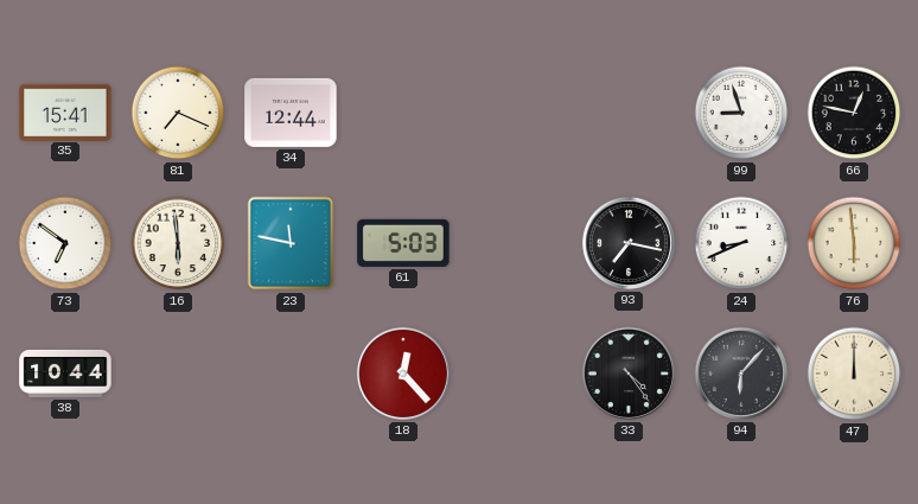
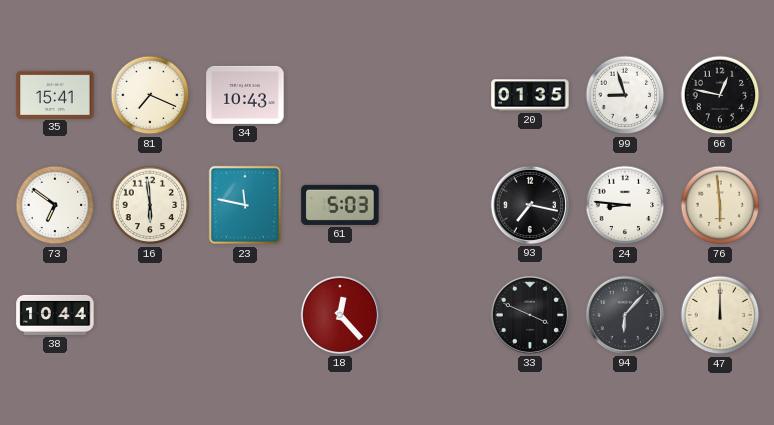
34: 12:44 -> 10:43 (245, 95)
20: none -> 01:35 (530, 95)
24: 8:41 -> 8:46 (625, 205)
33: 4:24 -> 3:49 (530, 315)
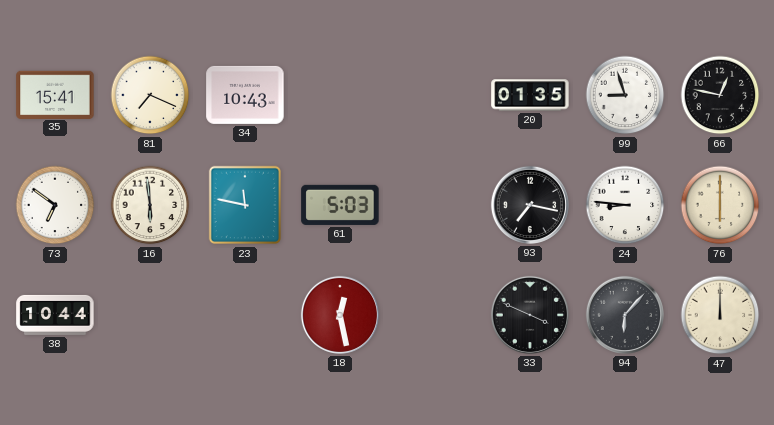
76: 5:59 -> 6:00 (720, 205)
18: 12:23 -> 12:28 (340, 315)
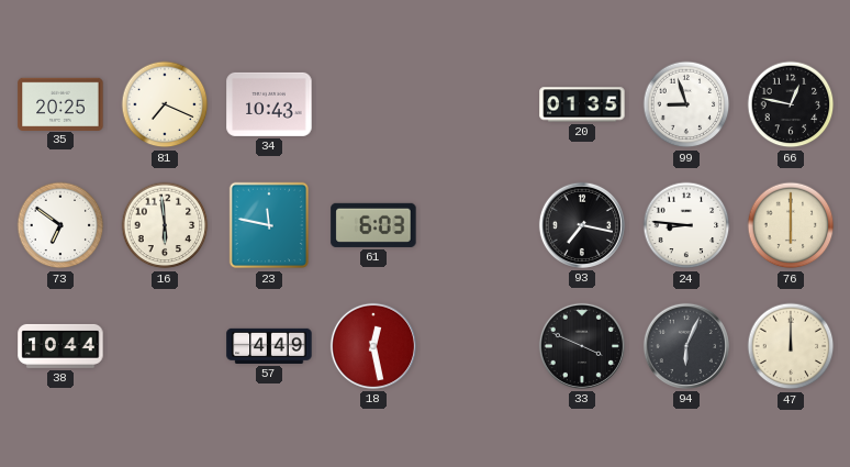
35: 15:41 -> 20:25 (60, 103)
61: 5:03 -> 6:03 (373, 225)
57: none -> 4:49 (269, 346)
94: 6:07 -> 6:04 (686, 346)
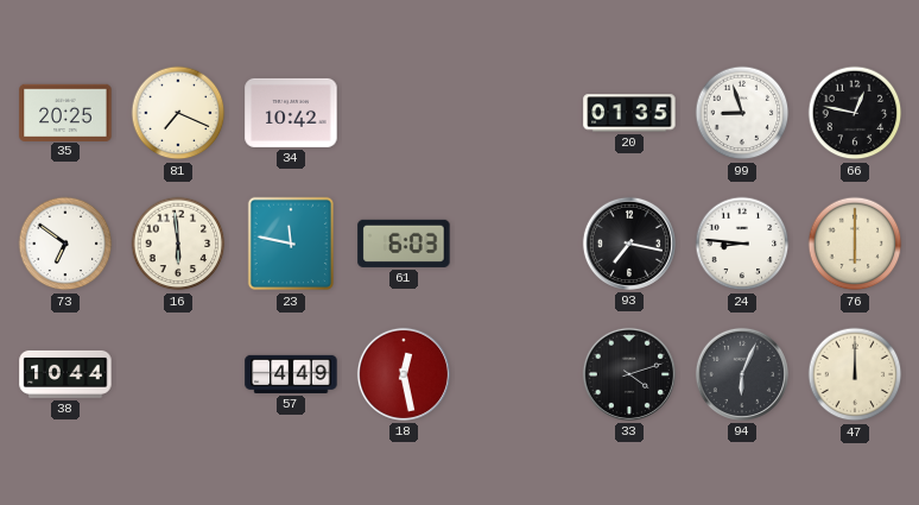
34: 10:43 -> 10:42 (291, 113)
33: 3:49 -> 4:12 (629, 374)
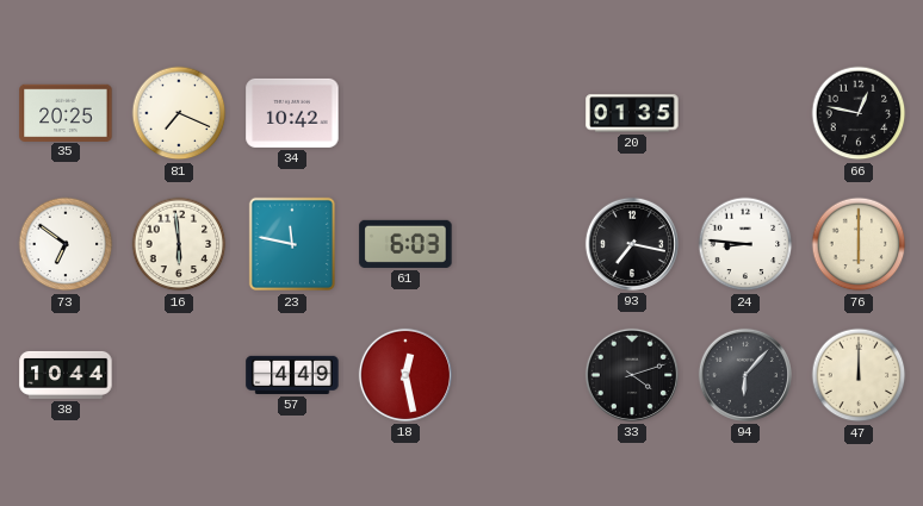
99: 8:57 -> none (742, 113)
94: 6:04 -> 6:07 (745, 375)
